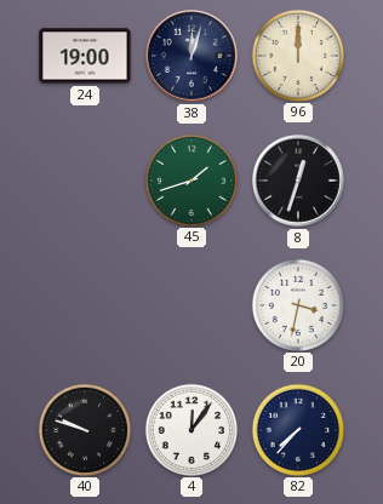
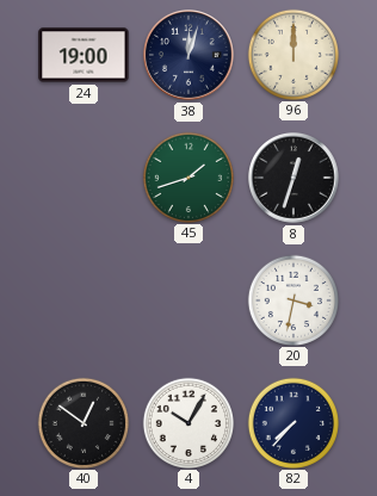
40: 9:48 -> 12:51 (82, 422)
4: 12:06 -> 10:05 (187, 422)
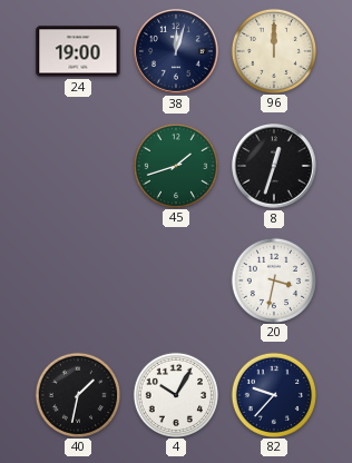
40: 12:51 -> 1:32 (77, 394)
82: 7:37 -> 9:37 (273, 394)
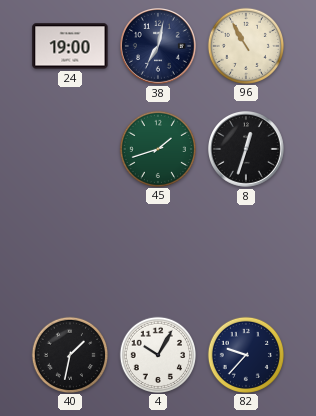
38: 12:03 -> 7:02 (159, 47)
96: 12:00 -> 10:55 (245, 45)
20: 3:32 -> none (273, 279)
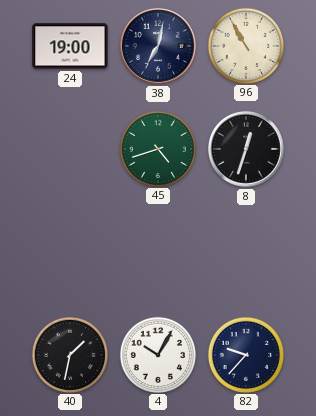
45: 1:42 -> 4:42 (157, 148)
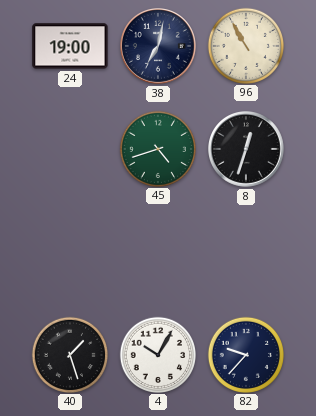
40: 1:32 -> 1:27 (69, 354)
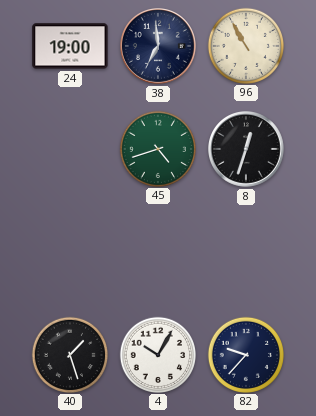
38: 7:02 -> 6:59 (159, 47)
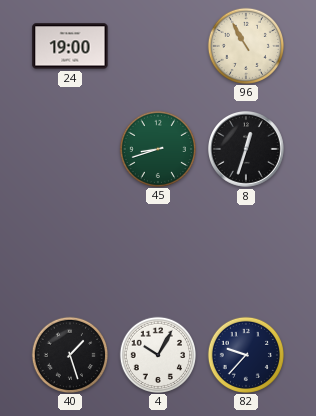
38: 6:59 -> none (159, 47)
45: 4:42 -> 8:42 (157, 148)
